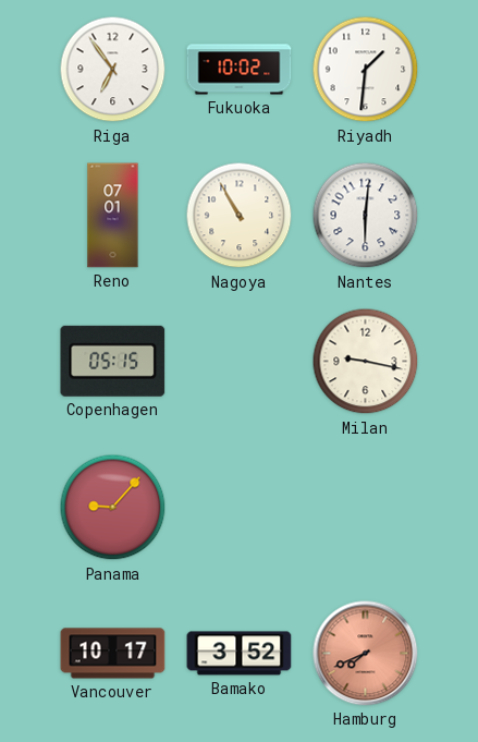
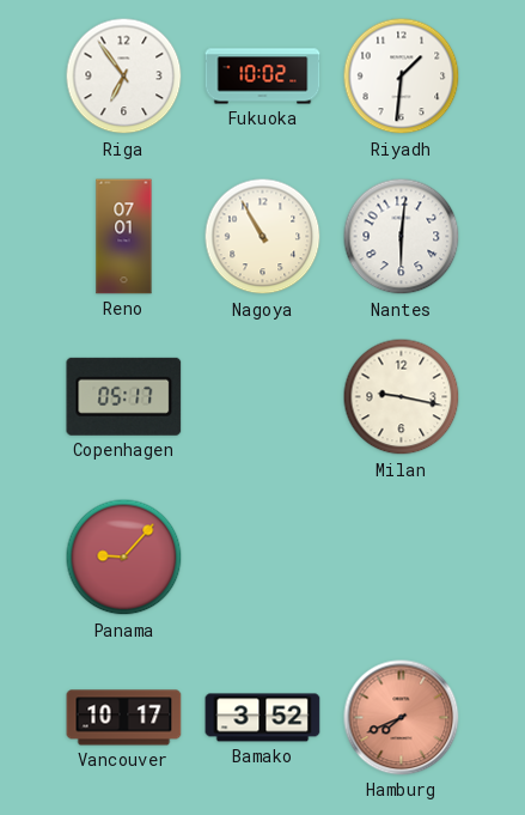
Copenhagen: 05:15 -> 05:17 (124, 396)
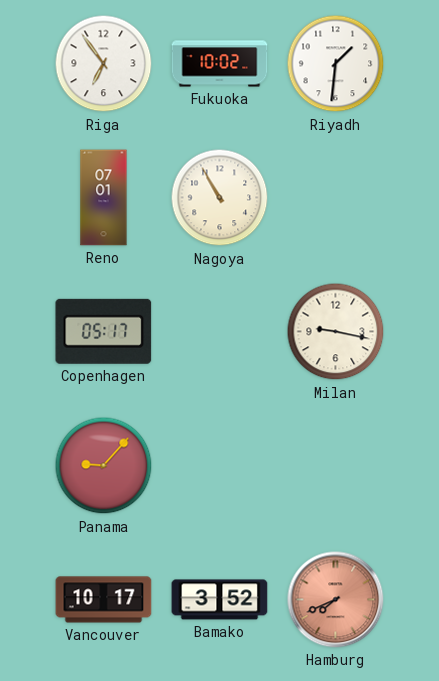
Nantes: 6:01 -> none (402, 237)
